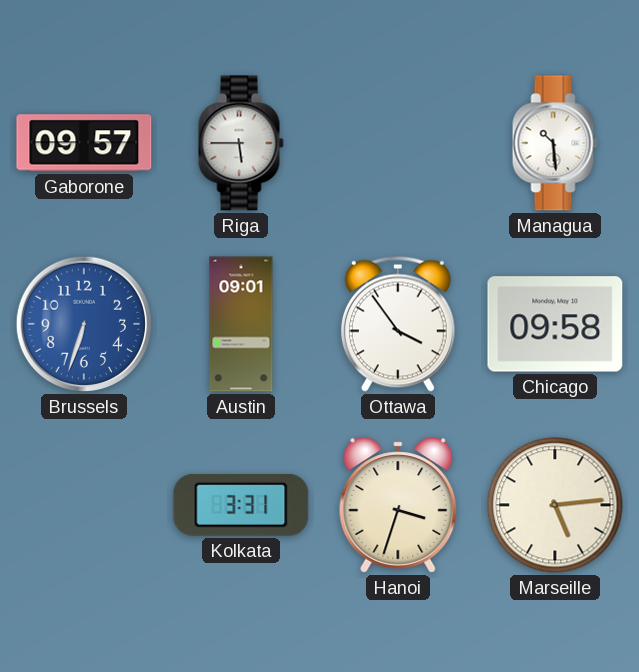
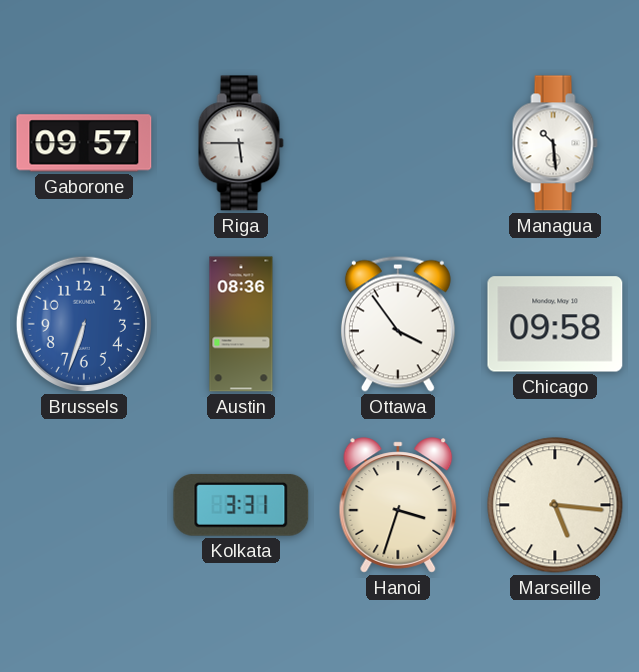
Austin: 09:01 -> 08:36 (241, 324)
Marseille: 5:14 -> 5:16 (555, 505)
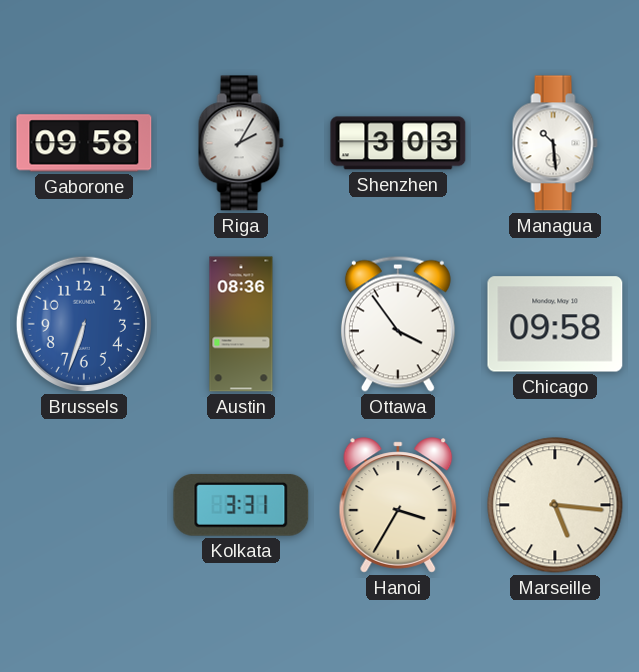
Gaborone: 09:57 -> 09:58 (84, 143)
Riga: 5:45 -> 2:05 (241, 143)
Shenzhen: none -> 3:03 (398, 143)
Hanoi: 3:33 -> 3:35 (398, 505)
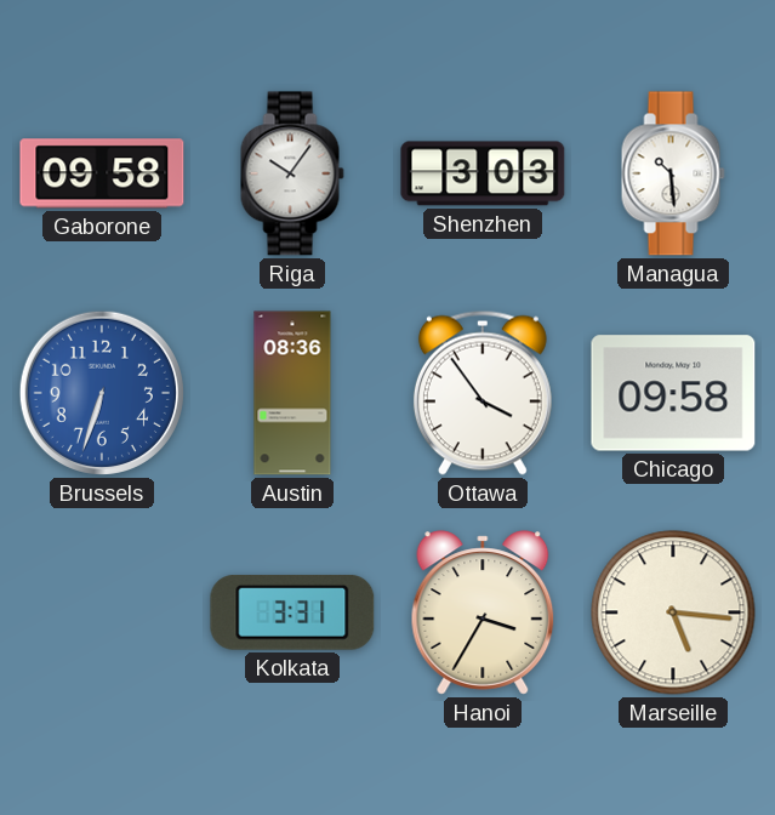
Riga: 2:05 -> 10:06 (292, 173)
